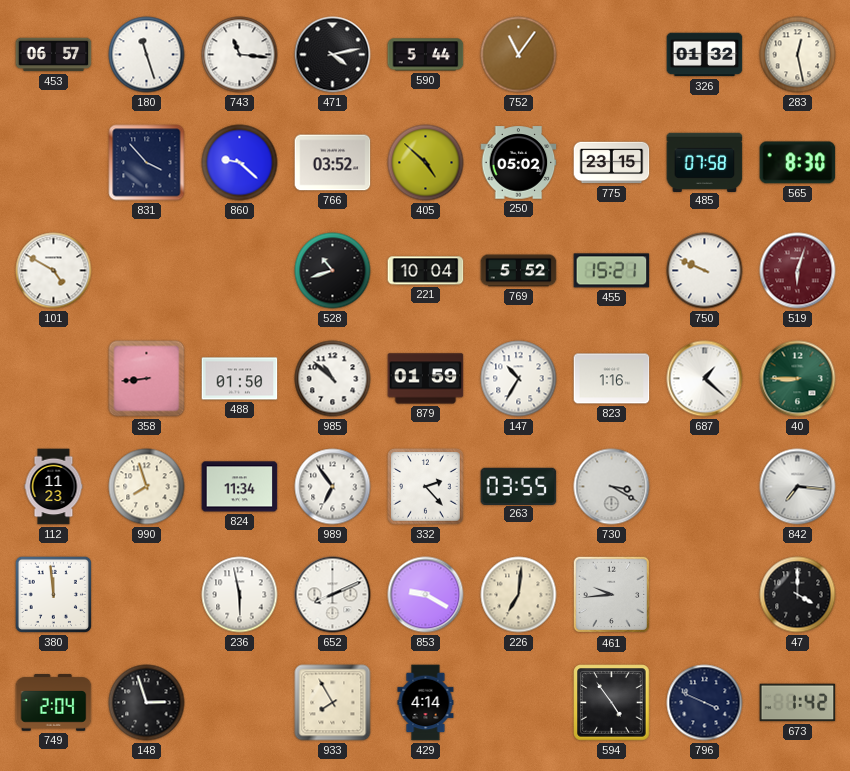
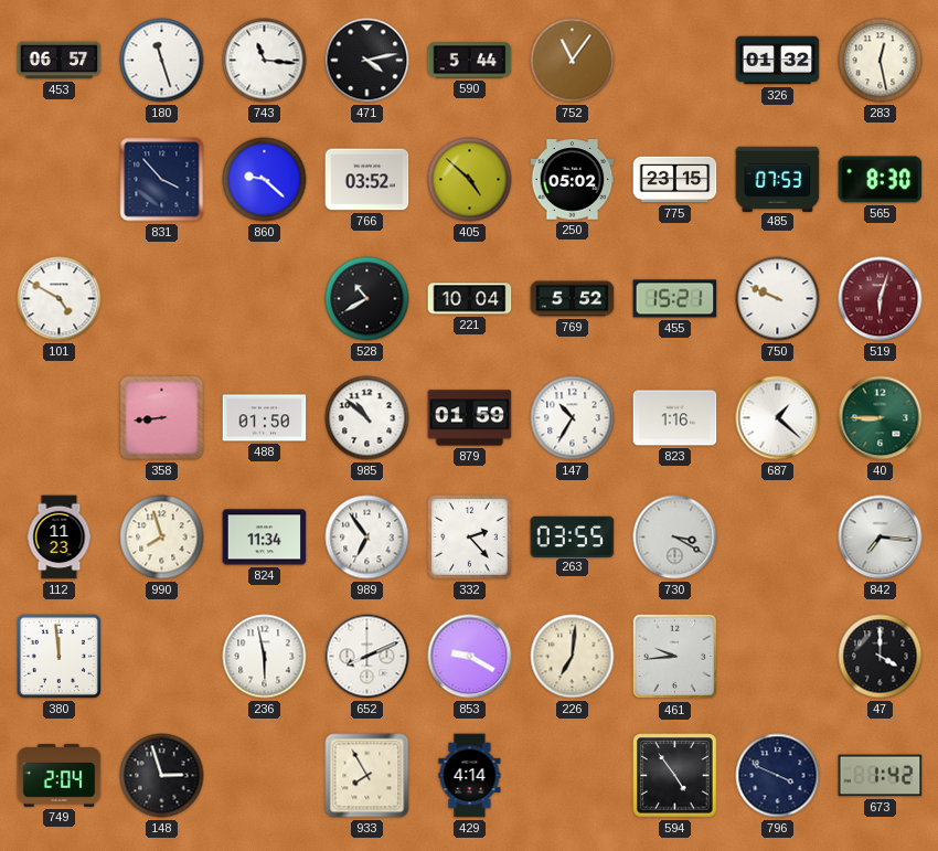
485: 07:58 -> 07:53 (778, 179)
528: 10:42 -> 10:40 (367, 299)
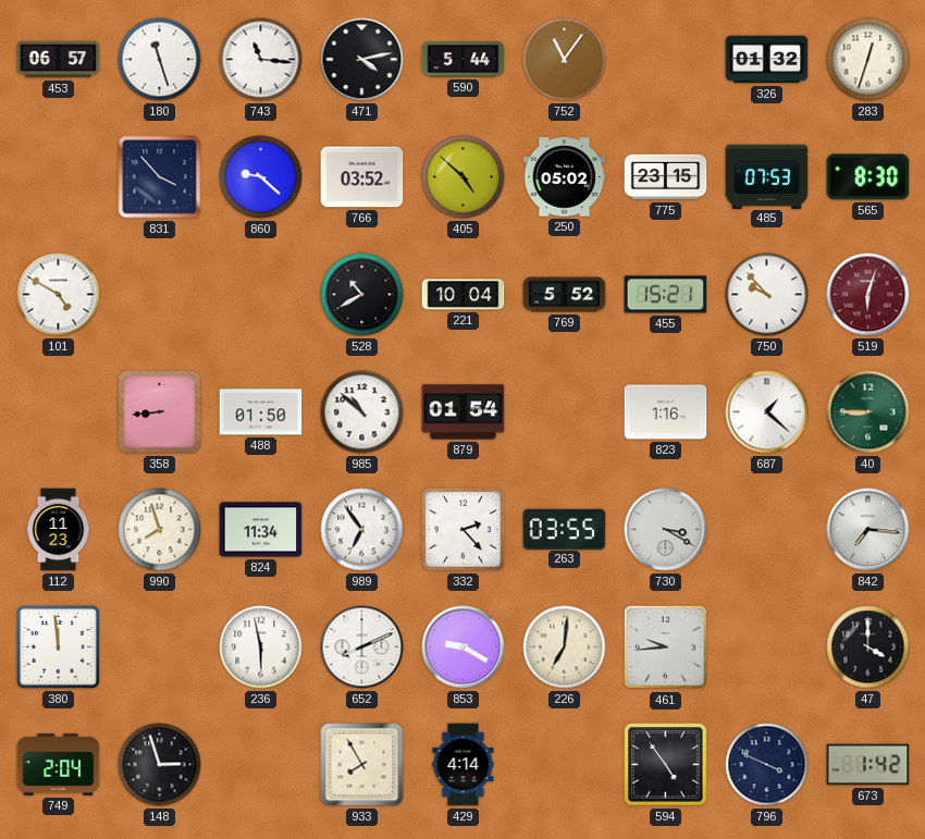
283: 12:28 -> 12:33 (868, 60)
750: 9:49 -> 9:53 (767, 295)
879: 01:59 -> 01:54 (464, 412)
147: 10:35 -> none (573, 418)
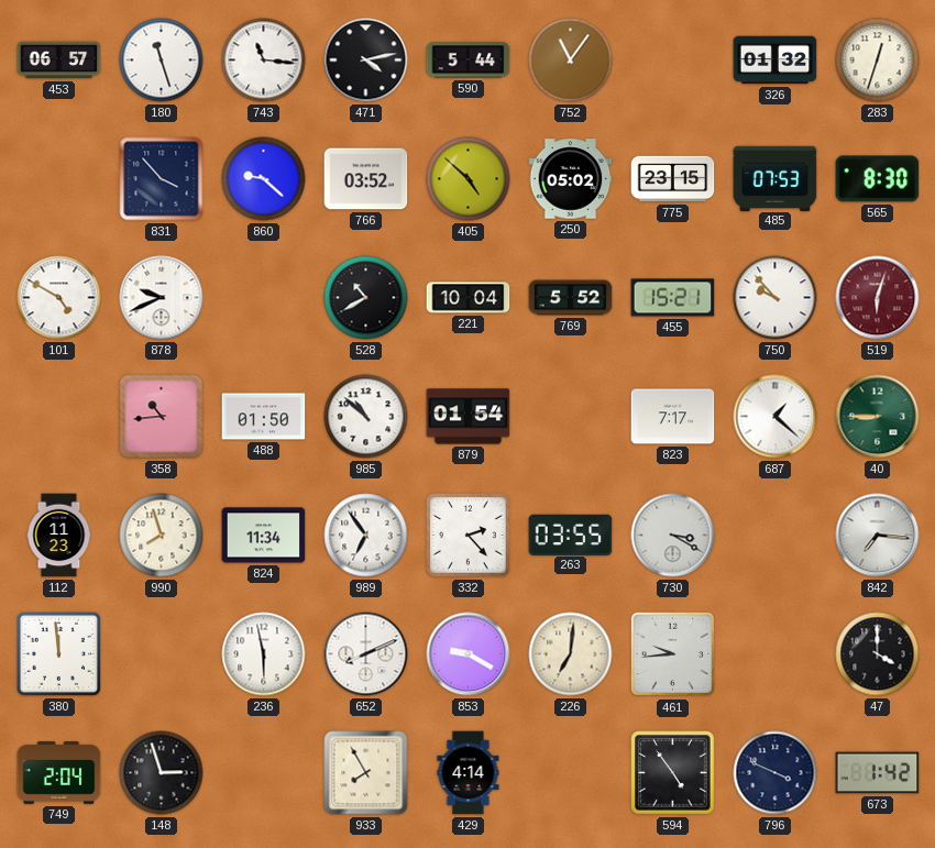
878: none -> 9:41 (162, 298)
358: 8:44 -> 10:44 (162, 417)
823: 1:16 -> 7:17 (673, 417)
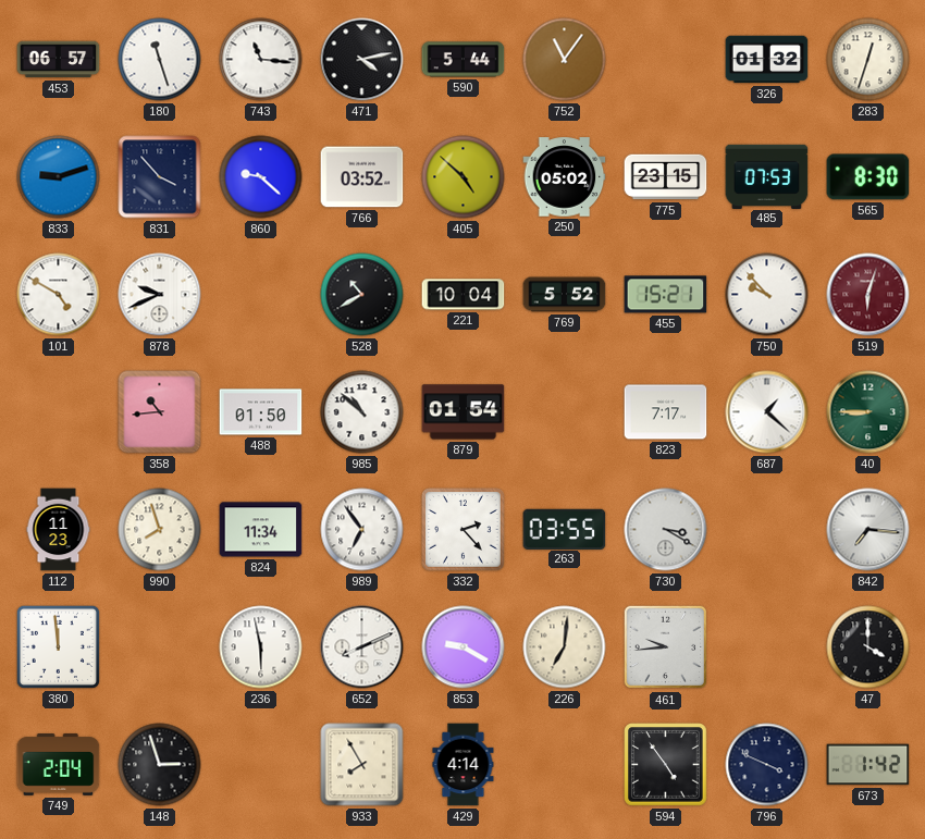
833: none -> 9:12 (59, 177)
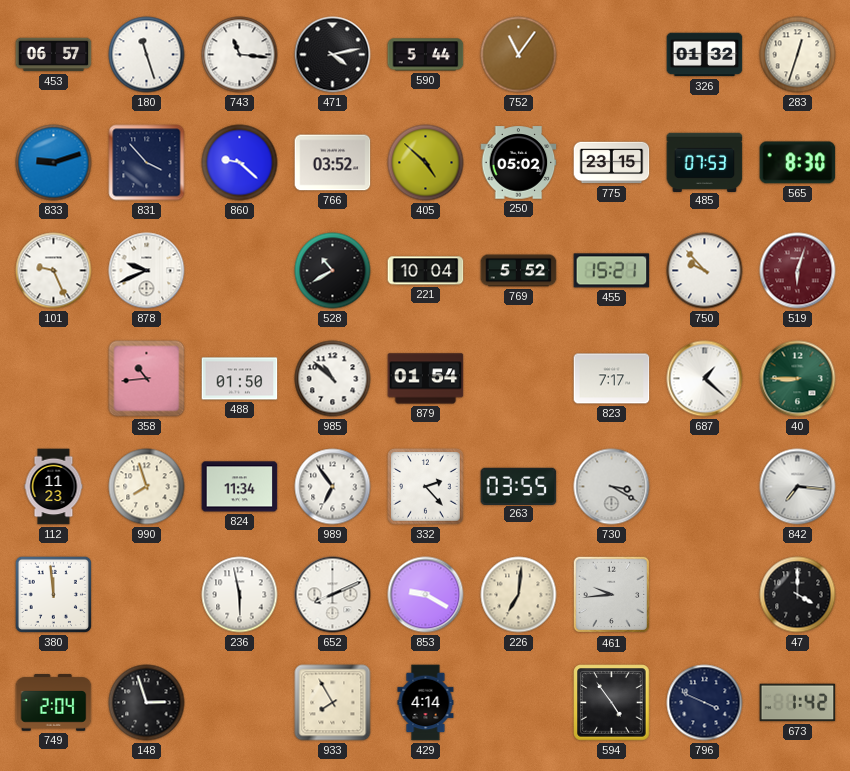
101: 4:50 -> 9:26 (54, 271)
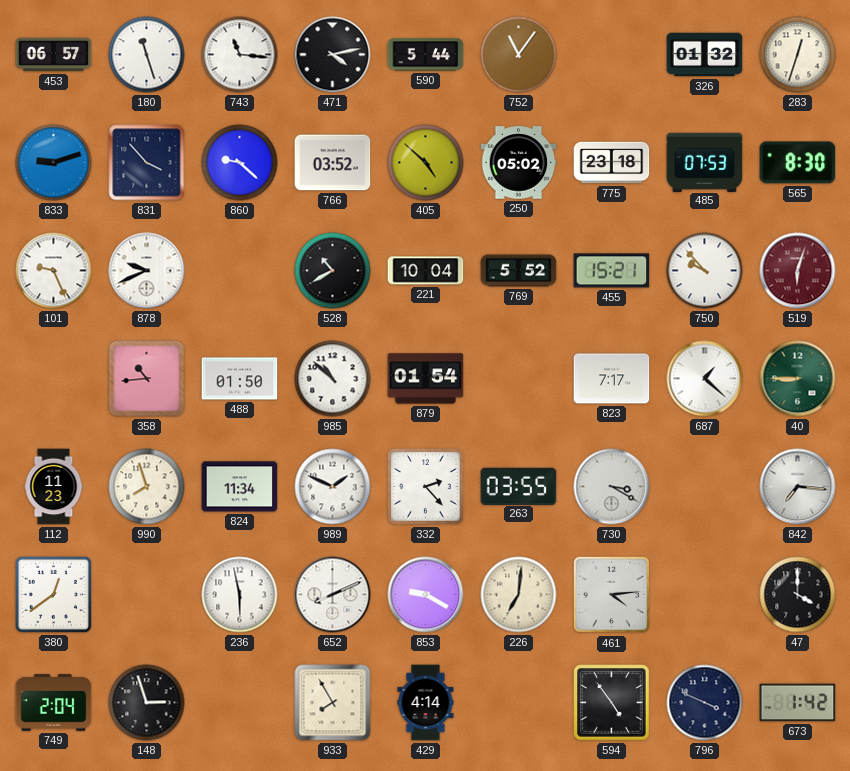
775: 23:15 -> 23:18 (612, 163)
989: 6:54 -> 1:49 (333, 487)
380: 11:59 -> 12:39 (53, 594)
461: 9:44 -> 4:14 (612, 595)
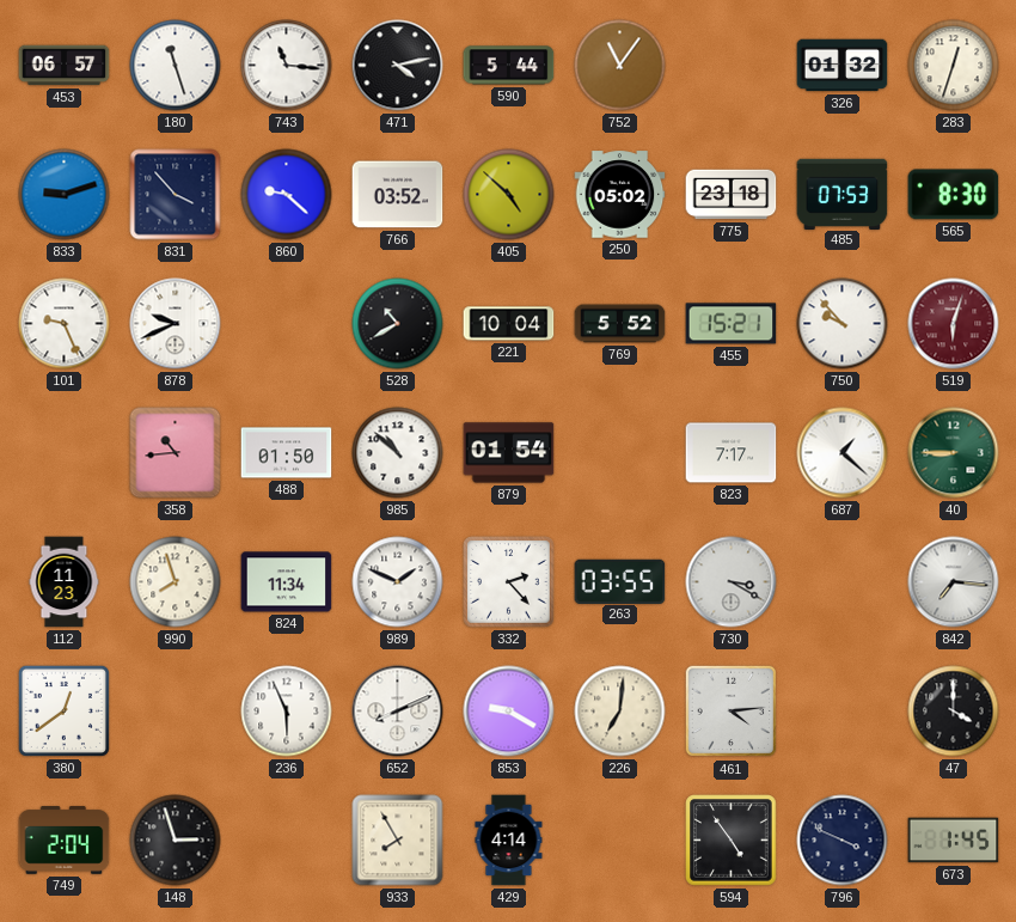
236: 5:58 -> 5:56 (287, 712)
673: 1:42 -> 1:45 (954, 841)
